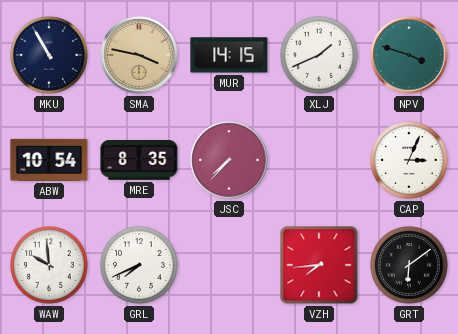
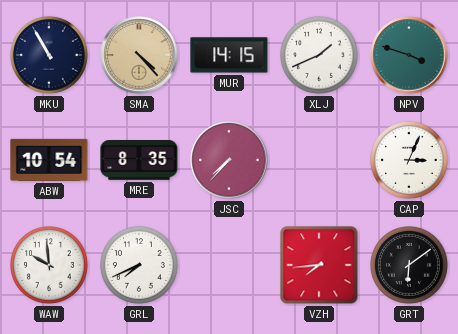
SMA: 3:47 -> 4:23 (139, 55)
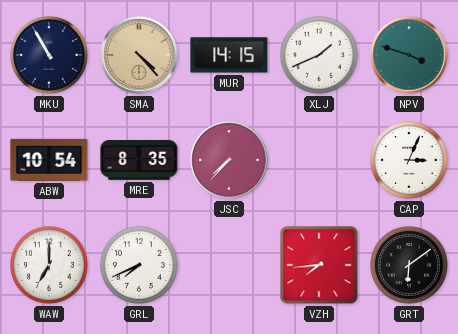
WAW: 9:59 -> 7:00 (49, 265)
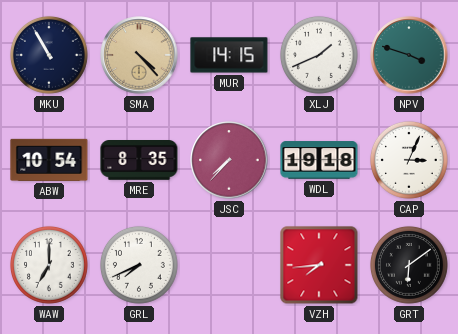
WDL: none -> 19:18 (319, 160)
